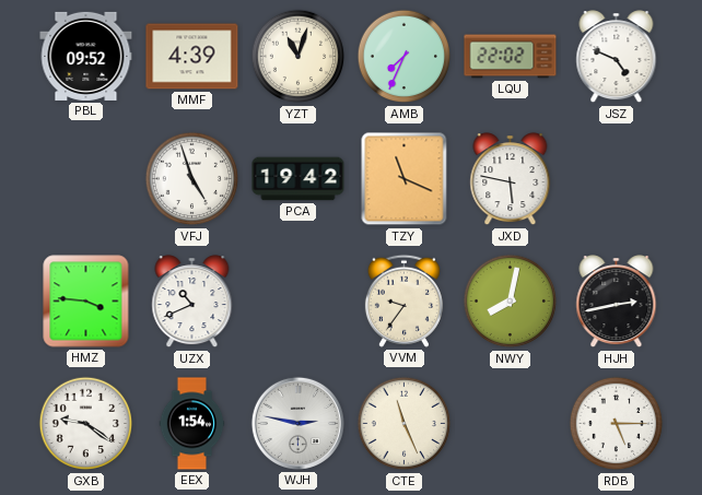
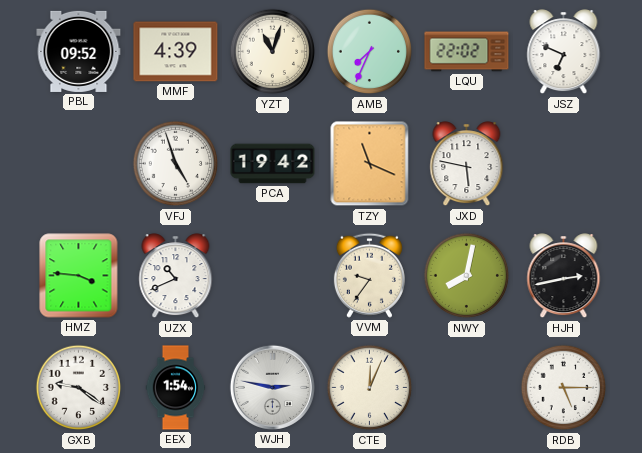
JSZ: 4:49 -> 6:49 (564, 52)
CTE: 11:26 -> 12:04 (370, 388)
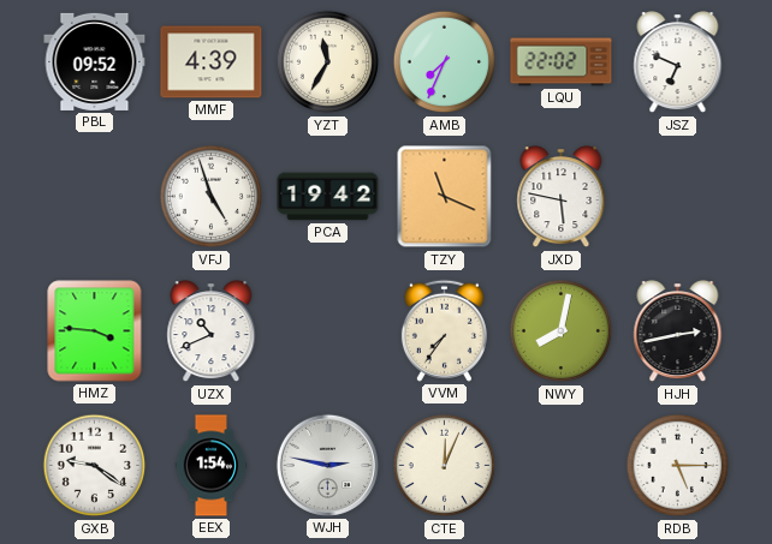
YZT: 11:03 -> 11:35 (328, 62)
VVM: 9:36 -> 7:36 (444, 330)
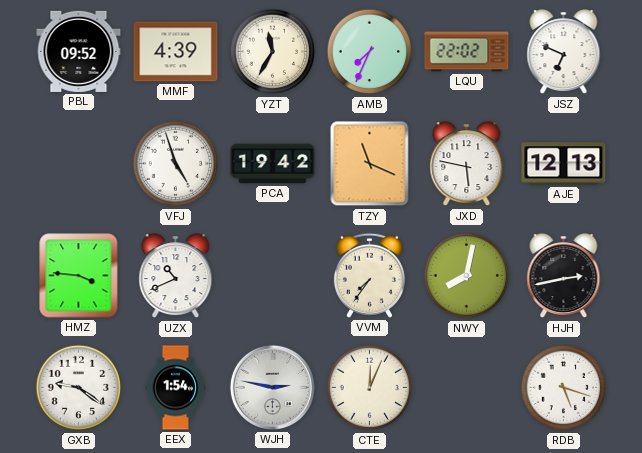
AJE: none -> 12:13 (564, 164)
RDB: 5:15 -> 5:18 (564, 388)
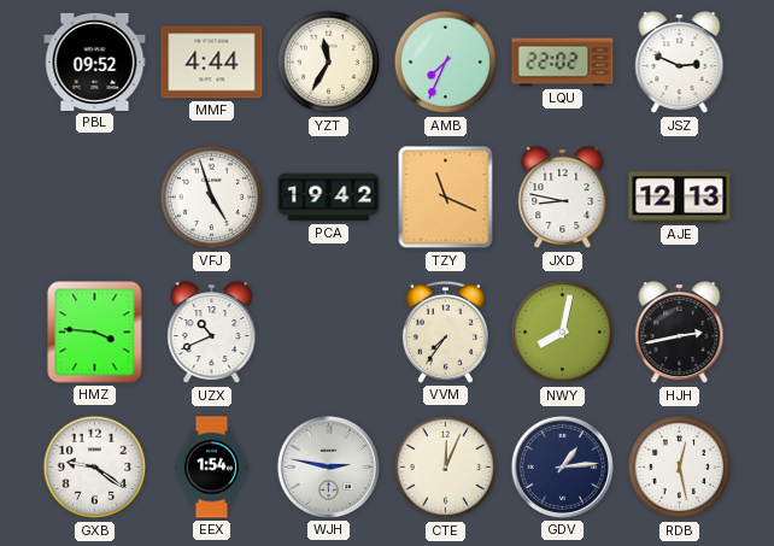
MMF: 4:39 -> 4:44 (212, 63)
JSZ: 6:49 -> 2:49 (680, 63)
JXD: 5:47 -> 8:47 (563, 198)
GDV: none -> 1:14 (562, 466)
RDB: 5:18 -> 12:28 (680, 468)
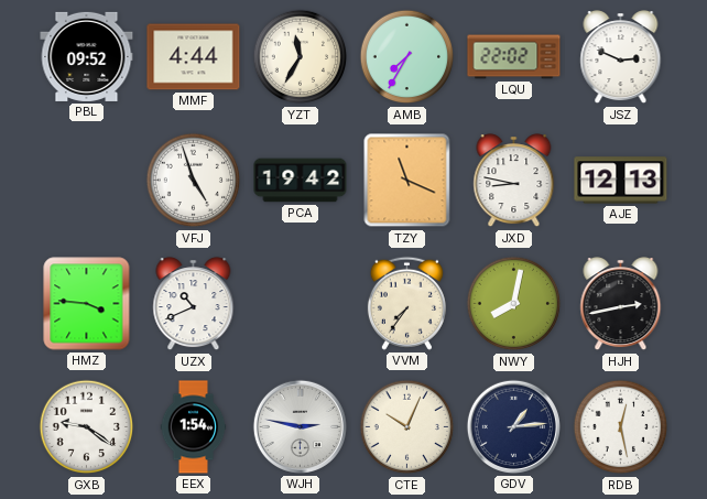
AMB: 7:34 -> 7:35 (407, 57)
CTE: 12:04 -> 10:04 (407, 427)
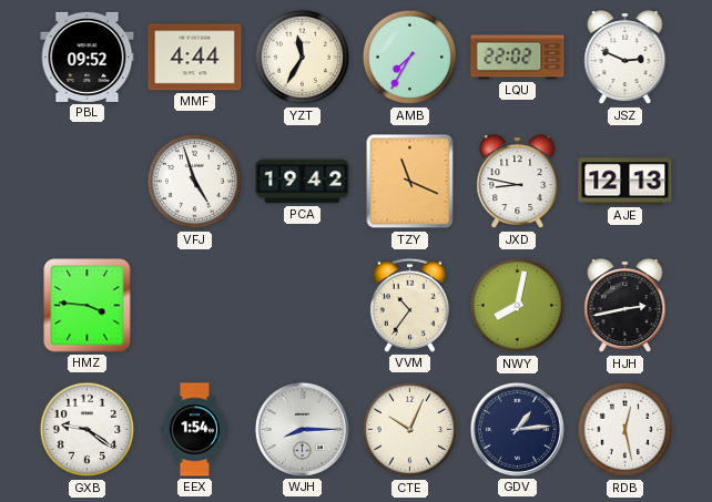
UZX: 10:41 -> none (194, 304)
VVM: 7:36 -> 10:36 (409, 305)
WJH: 2:47 -> 8:15 (302, 429)
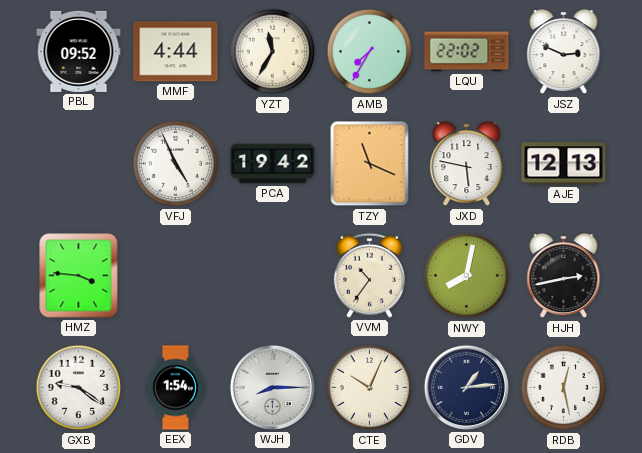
VFJ: 4:57 -> 4:56 (176, 164)
JXD: 8:47 -> 5:47 (467, 164)
